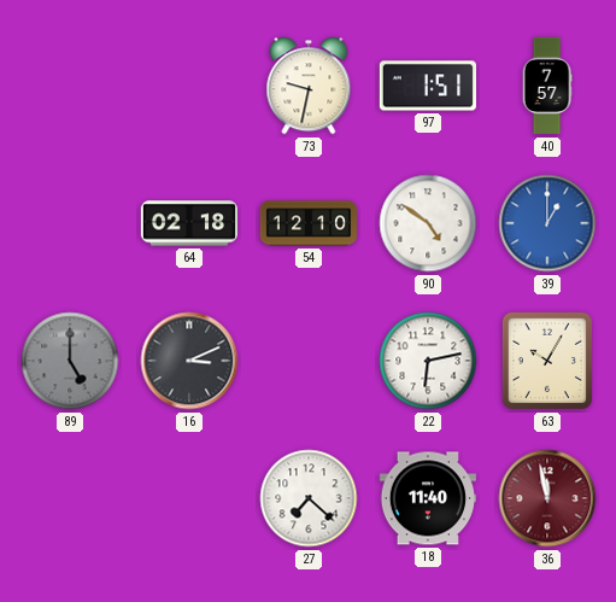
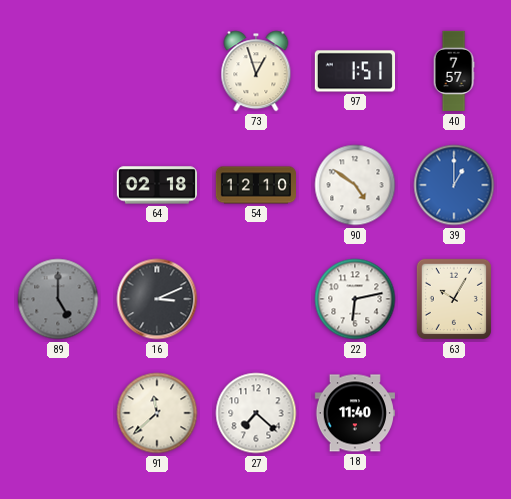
73: 9:32 -> 12:57 (256, 71)
91: none -> 11:38 (157, 413)
36: 11:58 -> none (547, 498)
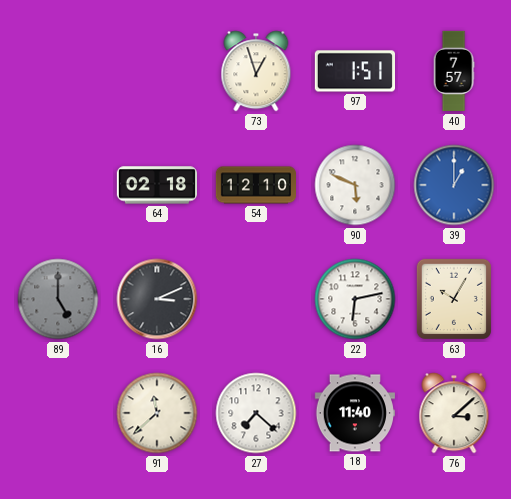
90: 4:51 -> 5:49 (355, 185)
76: none -> 3:08 (454, 413)
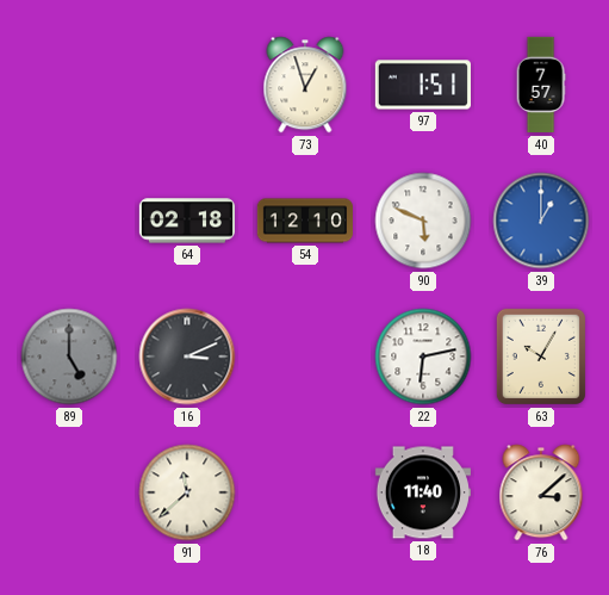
27: 7:22 -> none (256, 413)
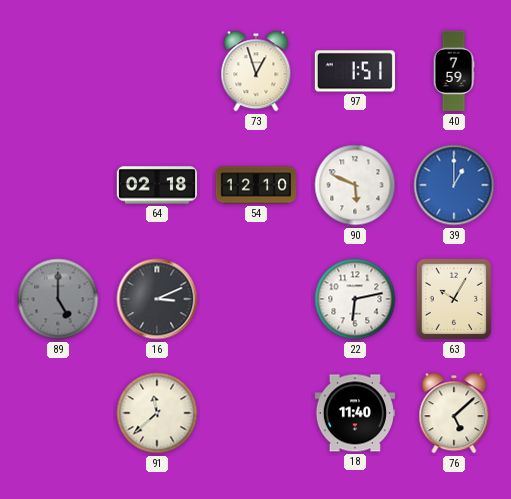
40: 7:57 -> 7:59 (454, 71)
76: 3:08 -> 5:08 (454, 413)
